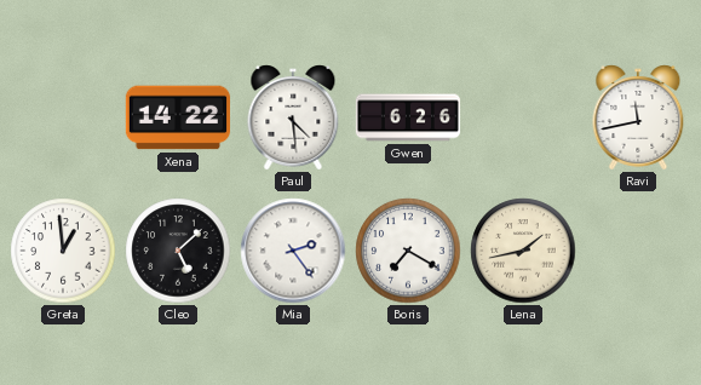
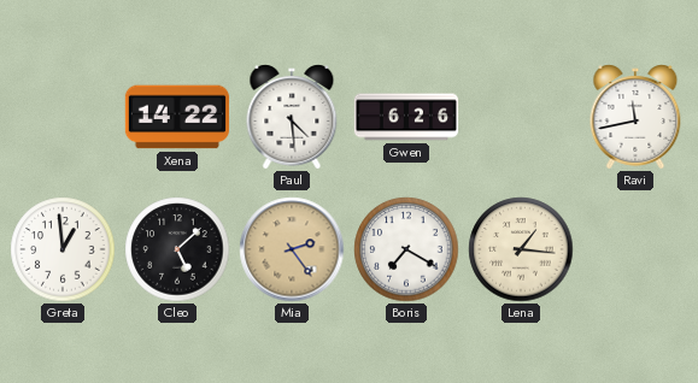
Mia dial: white -> champagne (292, 249)
Lena: 1:43 -> 1:16 (521, 249)
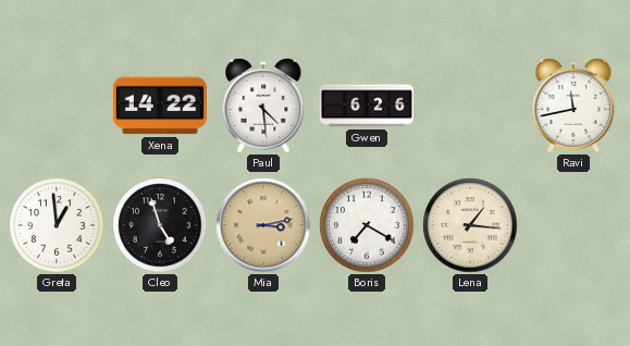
Cleo: 5:08 -> 4:57 (160, 225)
Mia: 2:24 -> 3:13 (263, 225)
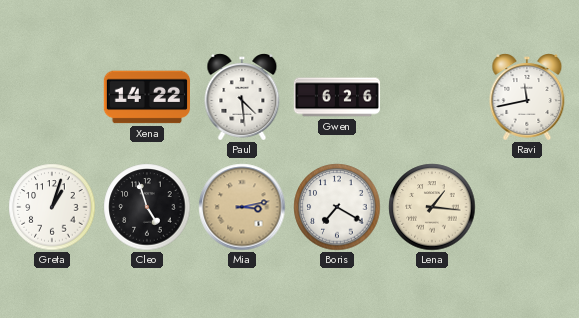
Greta: 12:59 -> 1:03 (52, 207)
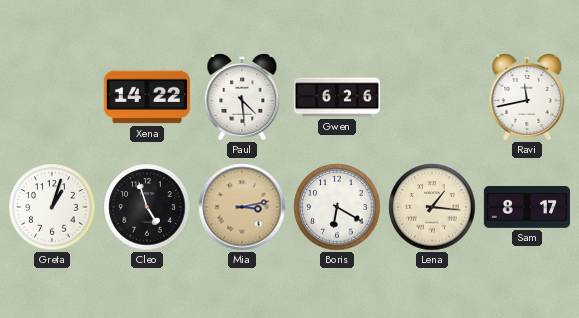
Boris: 7:20 -> 6:20 (337, 207)
Sam: none -> 8:17 (526, 208)
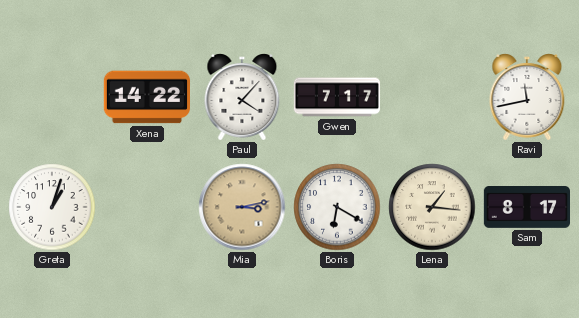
Paul: 4:29 -> 4:07 (242, 97)
Gwen: 6:26 -> 7:17 (337, 97)
Cleo: 4:57 -> none (147, 207)
